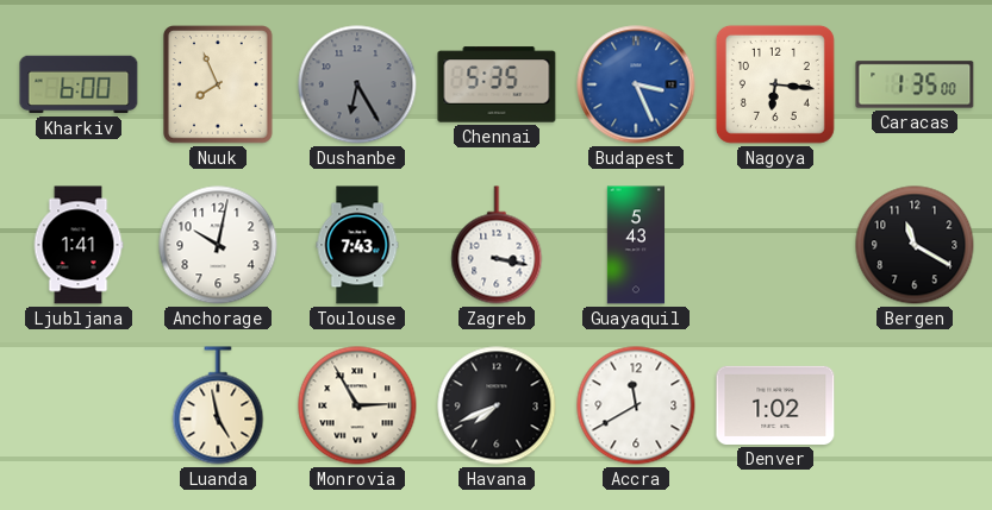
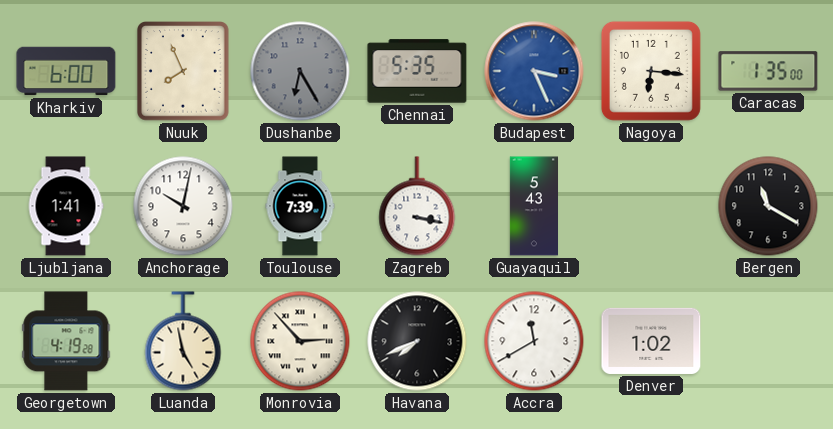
Toulouse: 7:43 -> 7:39 (300, 206)
Georgetown: none -> 4:19 (66, 341)
Monrovia: 2:55 -> 2:53 (300, 341)
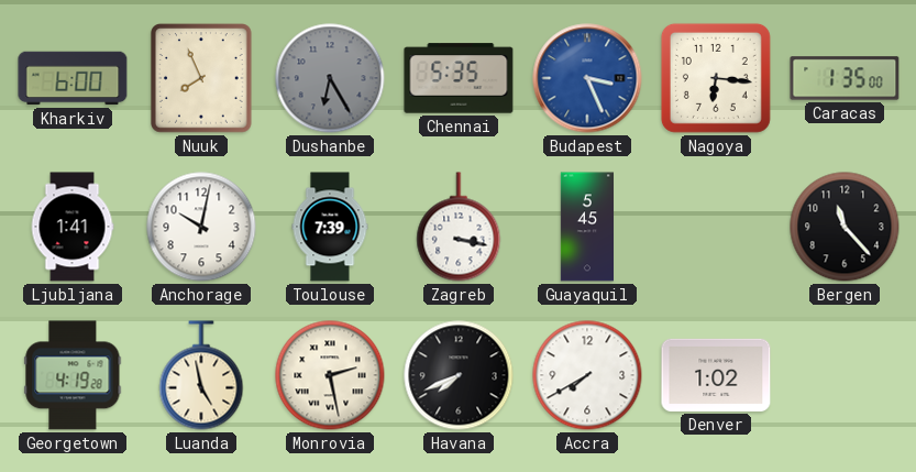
Guayaquil: 5:43 -> 5:45 (586, 227)
Bergen: 11:20 -> 11:23 (845, 227)
Monrovia: 2:53 -> 2:28 (330, 375)
Accra: 11:40 -> 7:40 (587, 375)
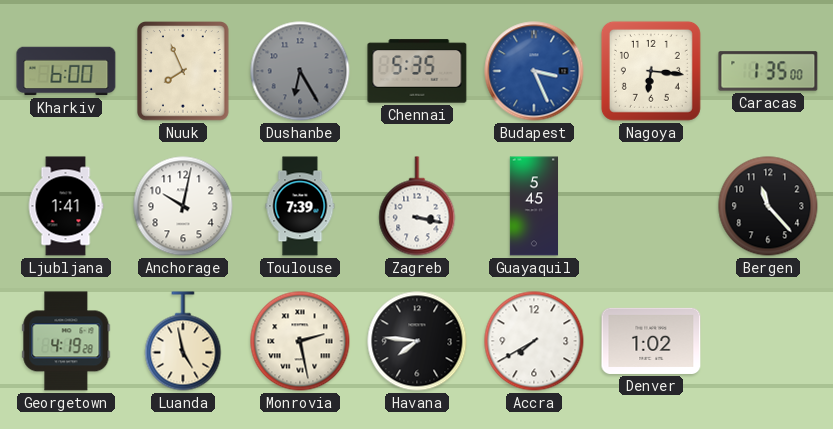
Havana: 7:41 -> 7:46 (417, 341)
